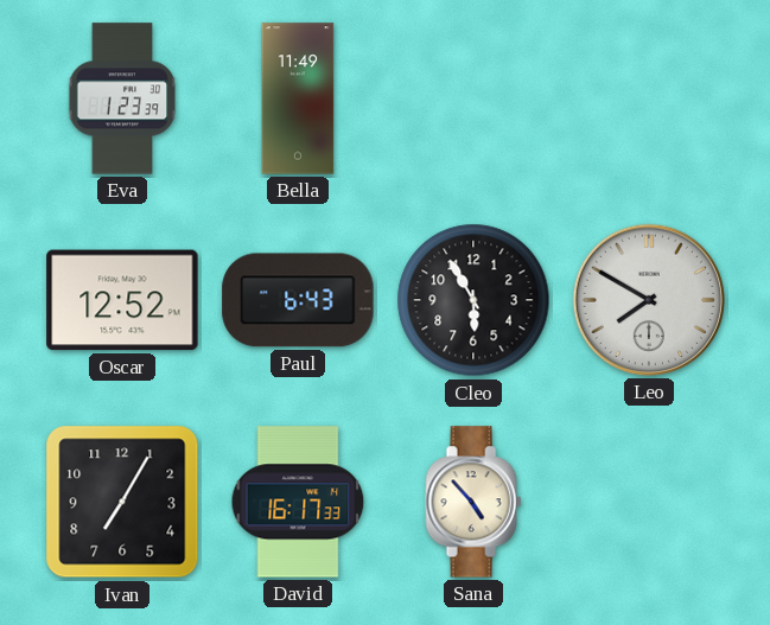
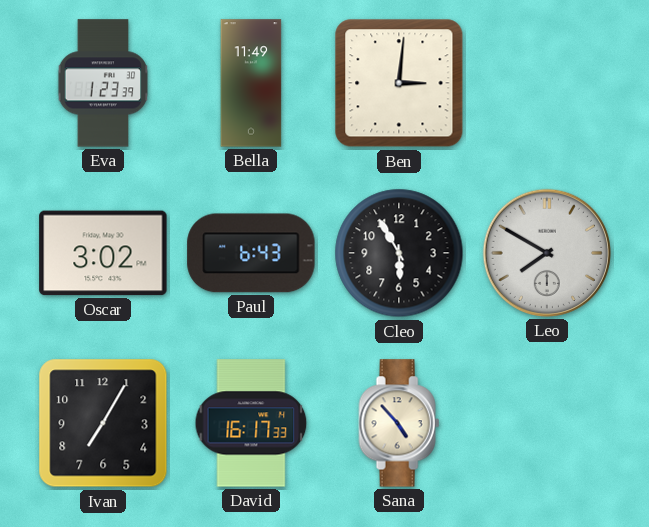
Ben: none -> 3:01 (399, 83)
Oscar: 12:52 -> 3:02 (103, 253)
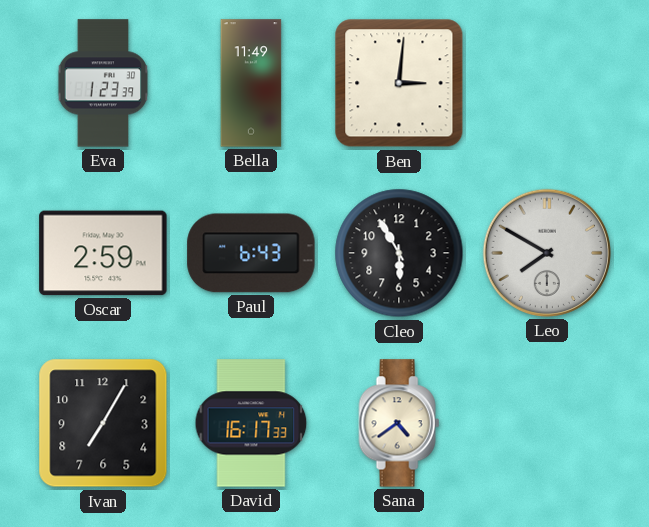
Oscar: 3:02 -> 2:59 (103, 253)
Sana: 4:53 -> 4:39 (399, 423)
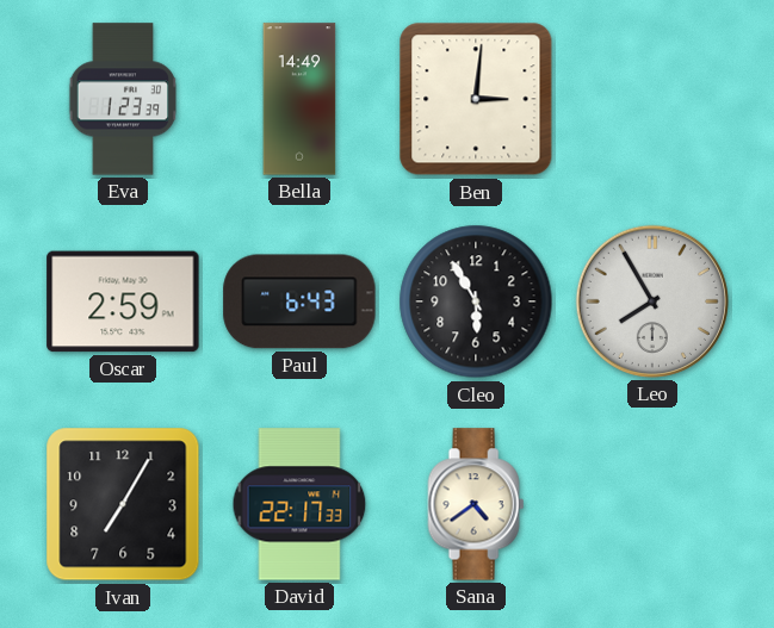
Bella: 11:49 -> 14:49 (299, 99)
Leo: 7:50 -> 7:55 (652, 301)
David: 16:17 -> 22:17 (299, 504)
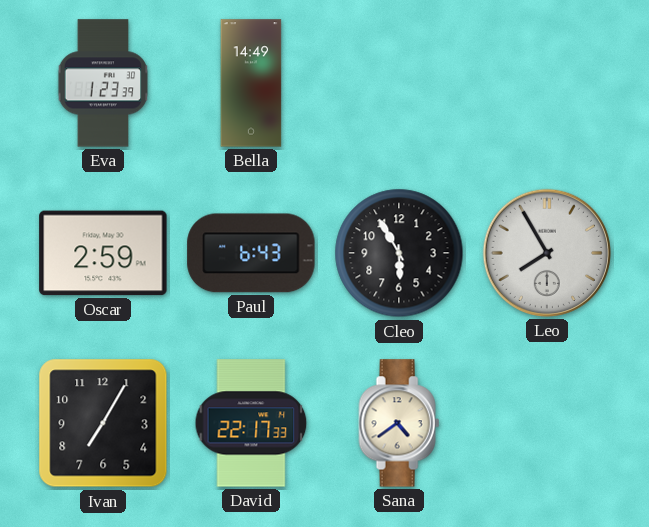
Ben: 3:01 -> none (476, 99)
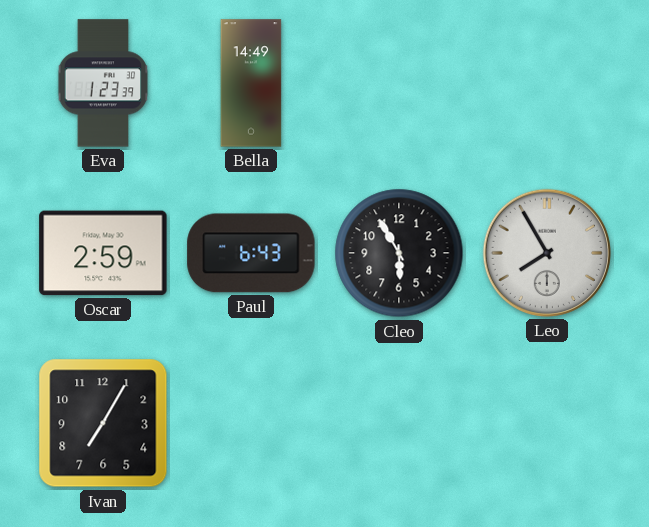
David: 22:17 -> none (251, 423)
Sana: 4:39 -> none (399, 423)
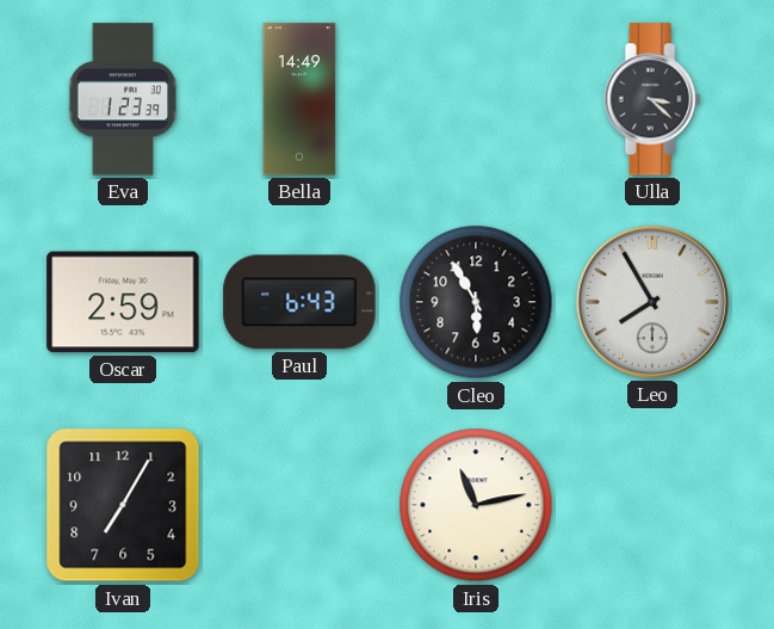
Ulla: none -> 3:22 (652, 99)
Iris: none -> 11:13 (476, 505)
